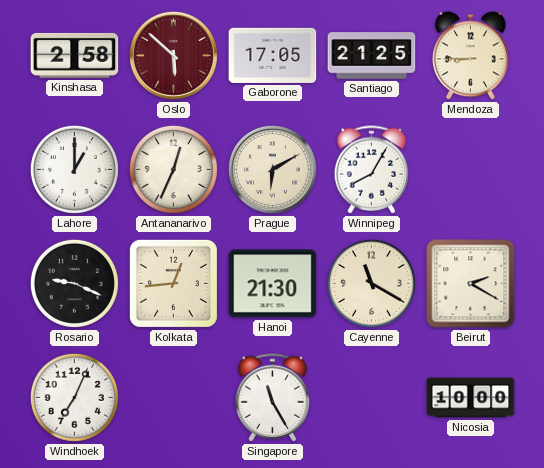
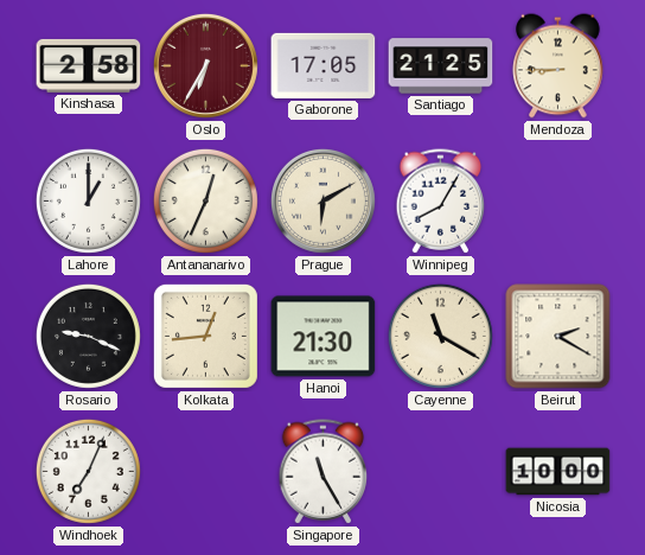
Oslo: 5:52 -> 6:35 (205, 65)
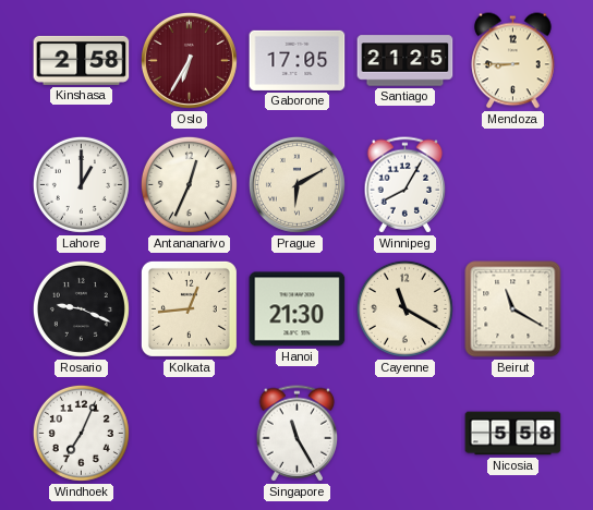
Beirut: 2:20 -> 11:20 (513, 309)
Nicosia: 10:00 -> 5:58 (513, 434)
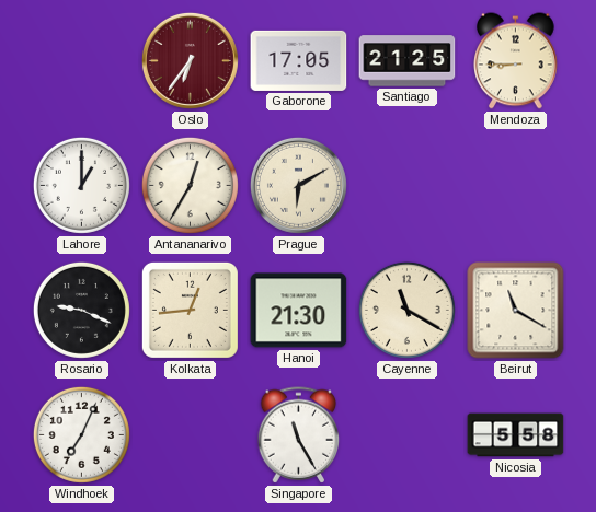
Kinshasa: 2:58 -> none (82, 60)
Oslo: 6:35 -> 6:36 (190, 60)
Antananarivo: 12:34 -> 12:35 (190, 185)
Winnipeg: 8:05 -> none (406, 185)
